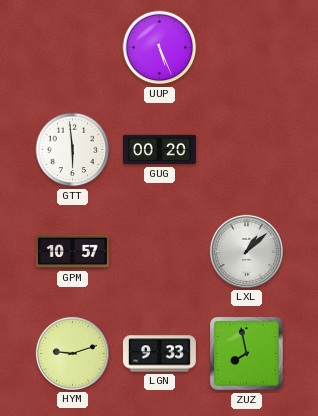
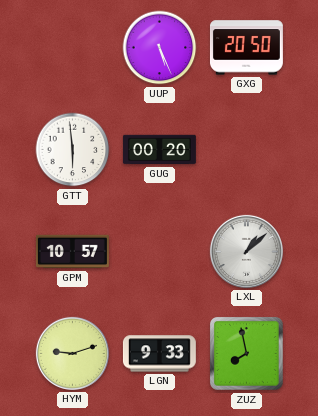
GXG: none -> 20:50 (246, 48)
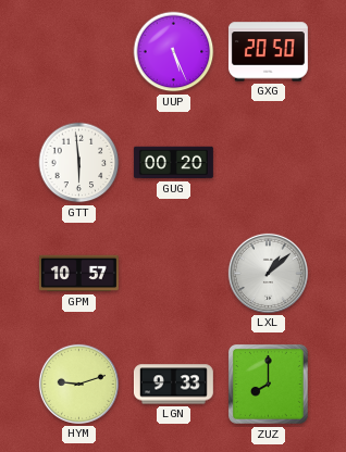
ZUZ: 7:58 -> 8:00 (269, 385)
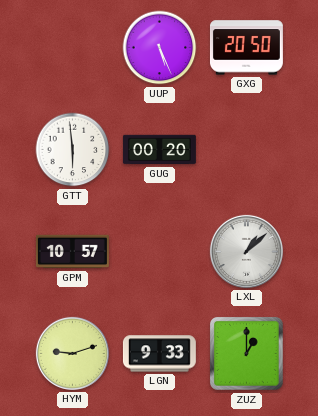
ZUZ: 8:00 -> 1:00 (247, 354)
